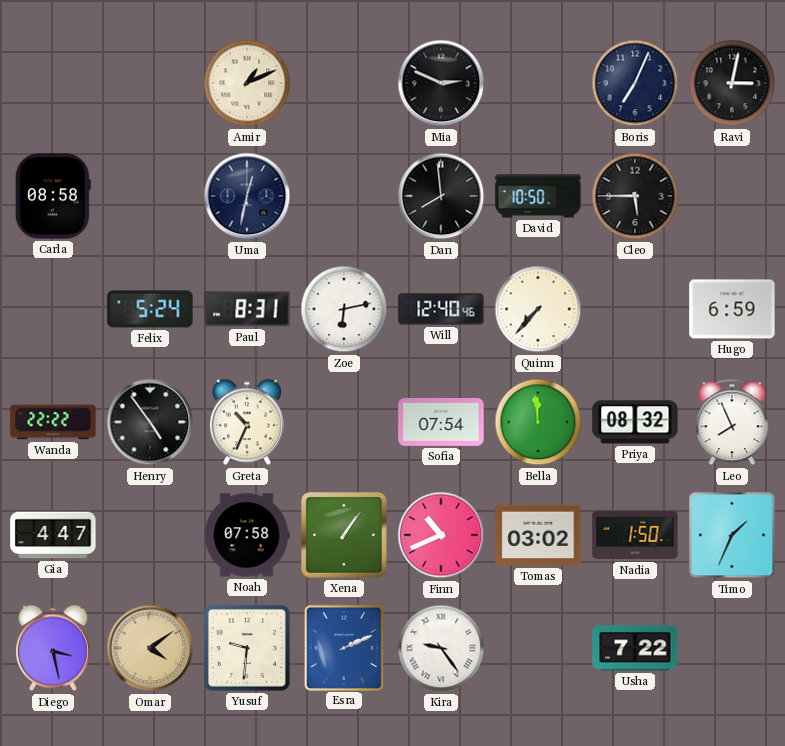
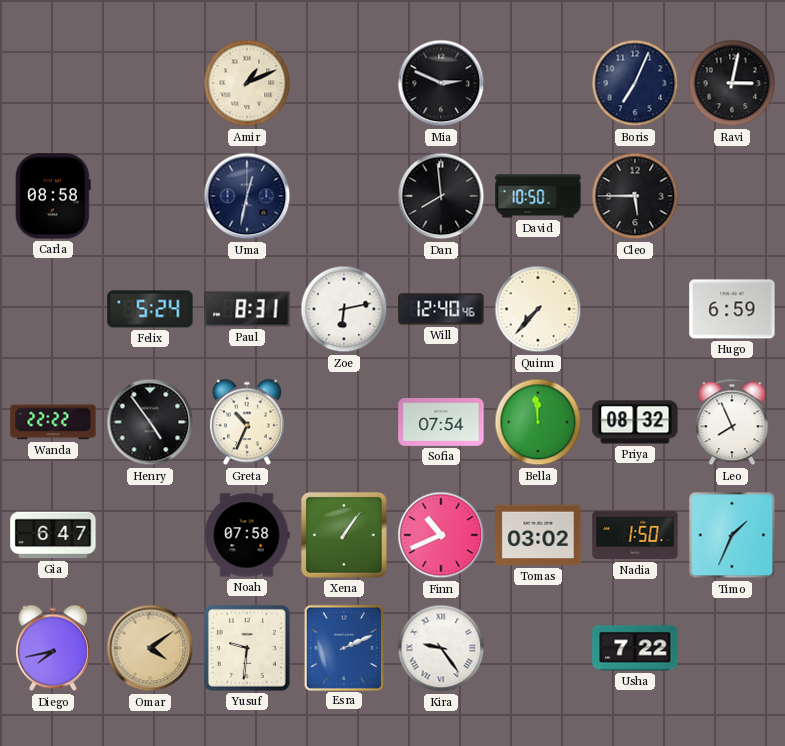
Gia: 4:47 -> 6:47 (53, 535)
Diego: 3:28 -> 7:43 (53, 648)
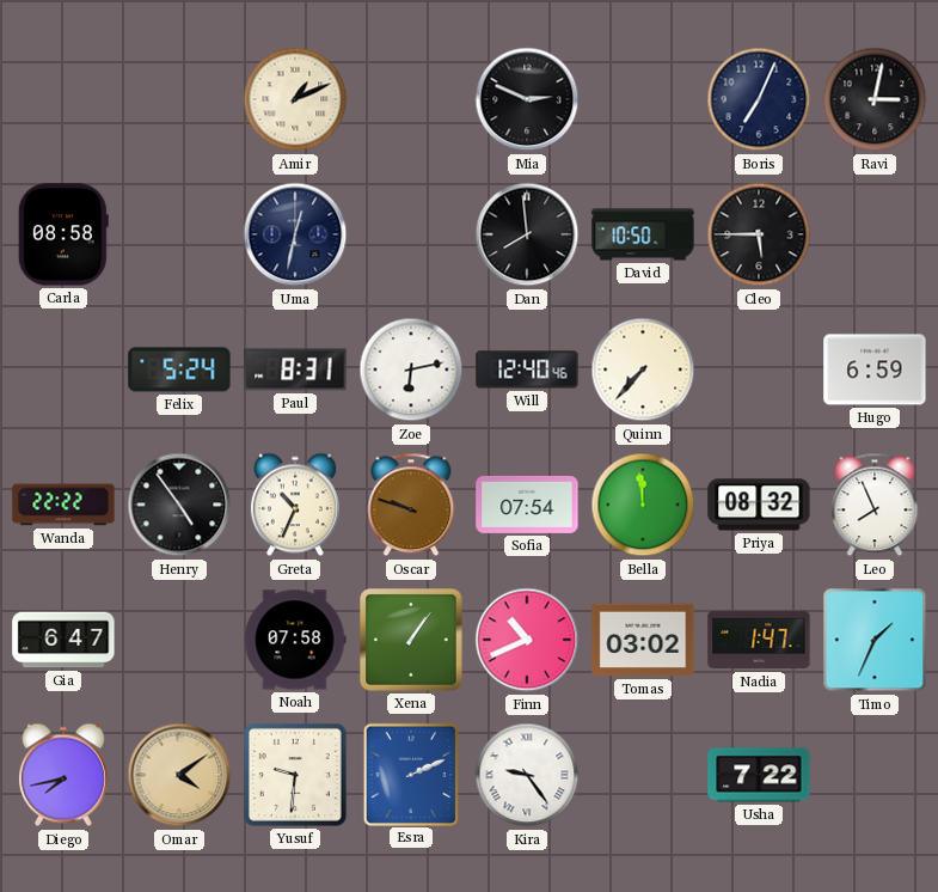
Oscar: none -> 9:48 (411, 505)
Nadia: 1:50 -> 1:47 (759, 640)
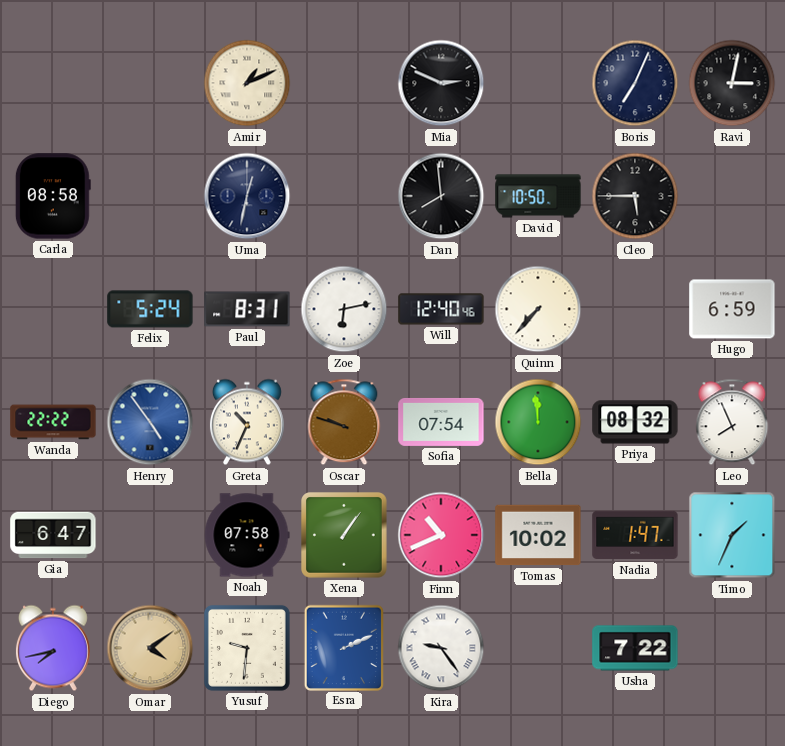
Henry dial: black -> blue (150, 422)
Tomas: 03:02 -> 10:02 (538, 535)
